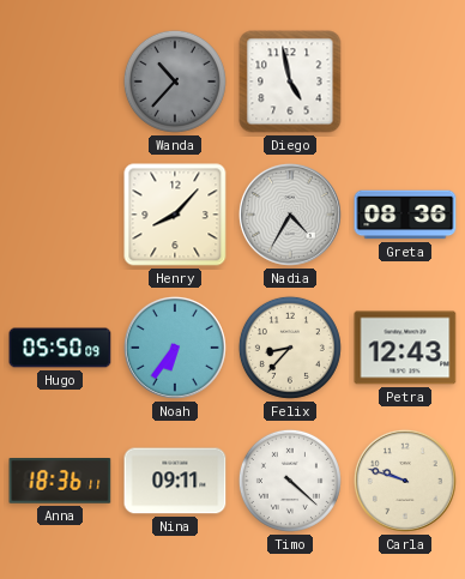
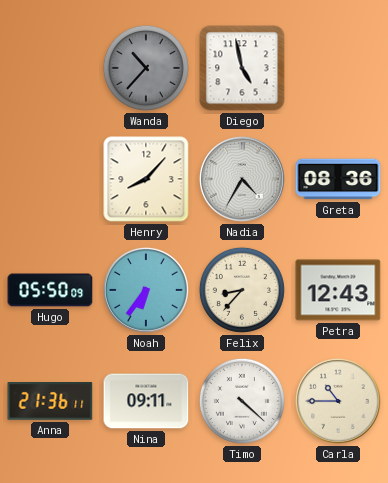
Anna: 18:36 -> 21:36 (50, 402)
Carla: 9:48 -> 10:45 (338, 401)
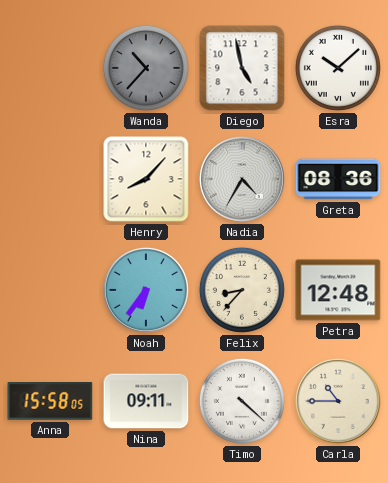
Esra: none -> 10:08 (338, 68)
Hugo: 05:50 -> none (50, 290)
Petra: 12:43 -> 12:48 (338, 290)
Anna: 21:36 -> 15:58 (50, 402)
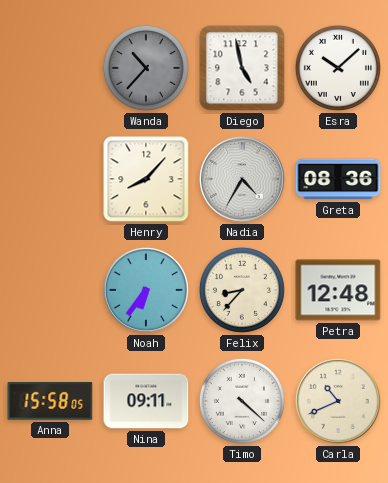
Carla: 10:45 -> 10:41 (338, 401)
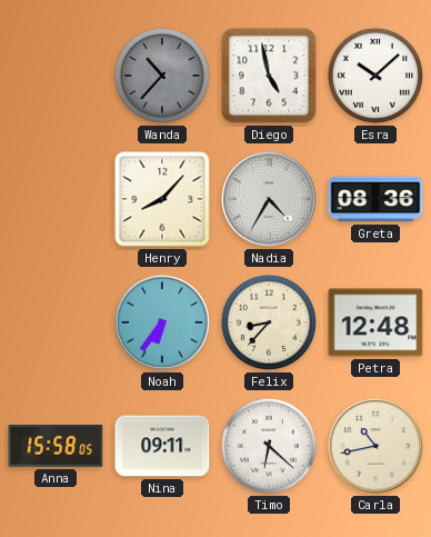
Timo: 4:22 -> 6:22 (269, 446)
Carla: 10:41 -> 10:43 (375, 446)
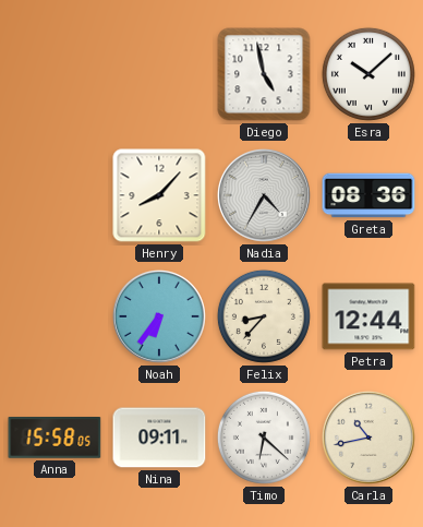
Wanda: 10:37 -> none (162, 76)
Petra: 12:48 -> 12:44 (368, 316)
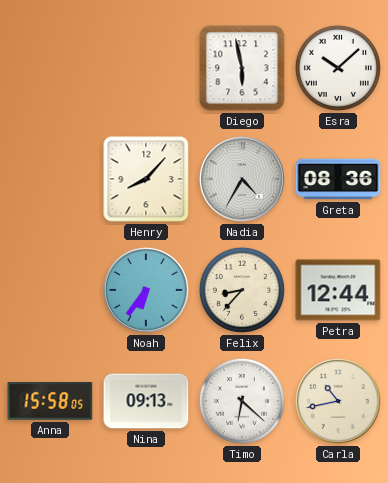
Diego: 4:58 -> 5:58 (242, 68)
Nina: 09:11 -> 09:13 (146, 401)
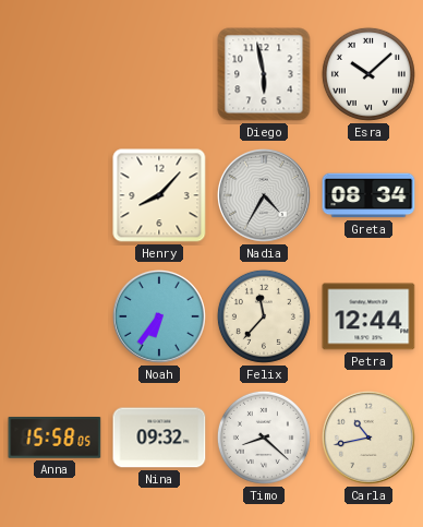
Greta: 08:36 -> 08:34 (368, 195)
Felix: 8:37 -> 11:37 (264, 316)
Nina: 09:13 -> 09:32 (159, 438)
Timo: 6:22 -> 8:22 (264, 438)
